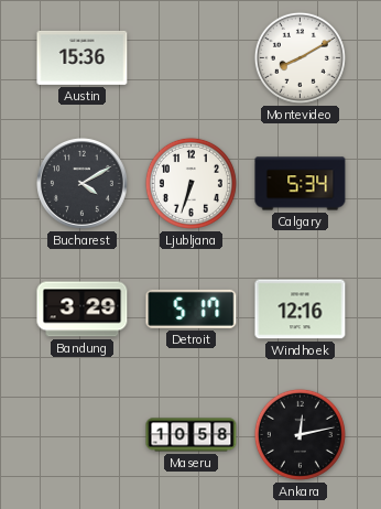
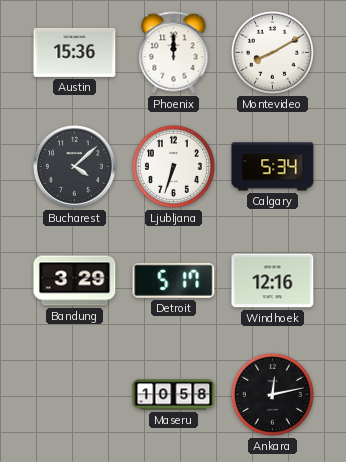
Phoenix: none -> 12:00 (174, 53)
Bucharest: 4:10 -> 4:08 (75, 167)
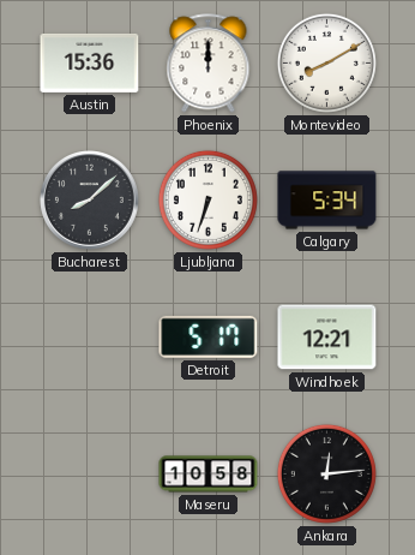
Bucharest: 4:08 -> 8:08 (90, 201)
Bandung: 3:29 -> none (75, 281)
Windhoek: 12:16 -> 12:21 (327, 338)
Ankara: 12:13 -> 12:14 (326, 473)
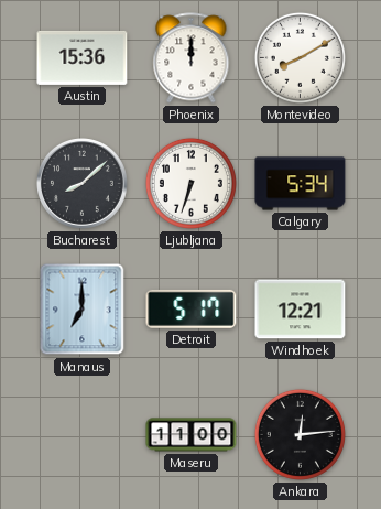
Manaus: none -> 7:00 (83, 310)
Maseru: 10:58 -> 11:00 (192, 435)
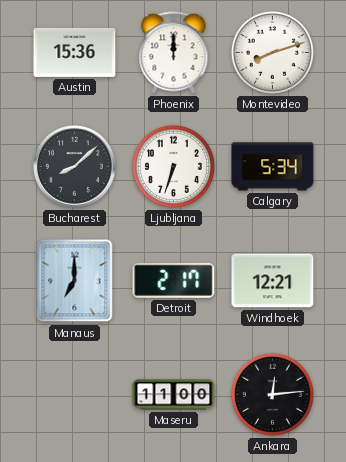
Montevideo: 8:10 -> 8:12 (272, 52)
Detroit: 5:17 -> 2:17 (174, 280)
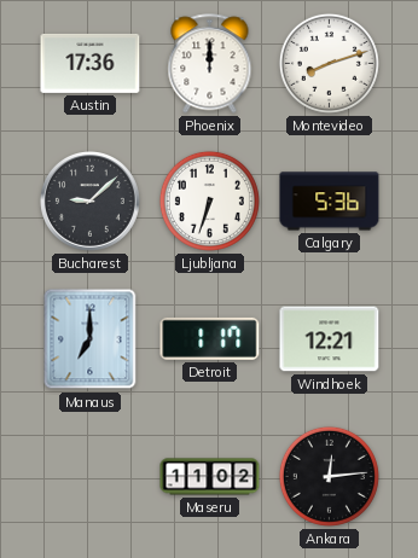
Austin: 15:36 -> 17:36 (91, 63)
Bucharest: 8:08 -> 9:08 (91, 202)
Calgary: 5:34 -> 5:36 (330, 202)
Detroit: 2:17 -> 1:17 (210, 338)
Maseru: 11:00 -> 11:02 (210, 477)
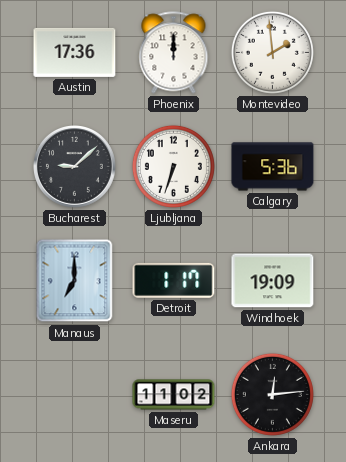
Montevideo: 8:12 -> 1:59 (272, 52)
Windhoek: 12:21 -> 19:09 (273, 281)
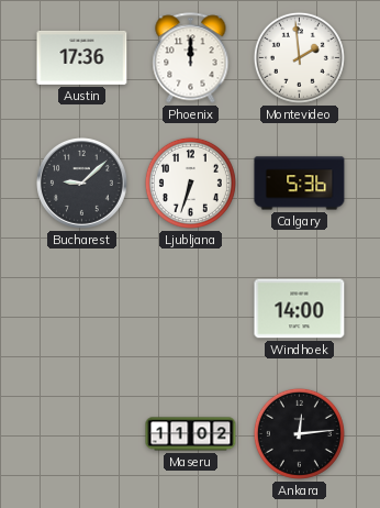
Manaus: 7:00 -> none (75, 281)
Detroit: 1:17 -> none (174, 280)
Windhoek: 19:09 -> 14:00 (300, 309)
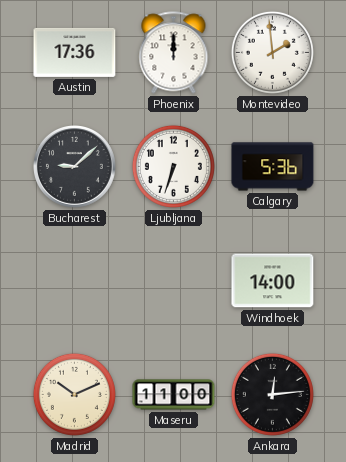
Madrid: none -> 10:11 (74, 394)
Maseru: 11:02 -> 11:00 (174, 395)
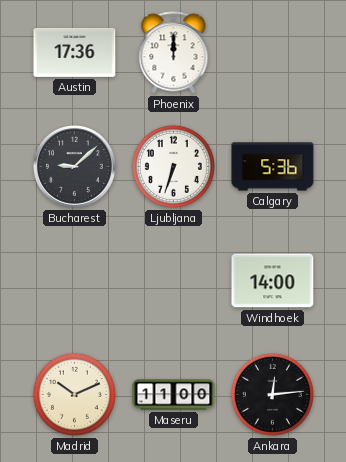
Montevideo: 1:59 -> none (272, 52)
